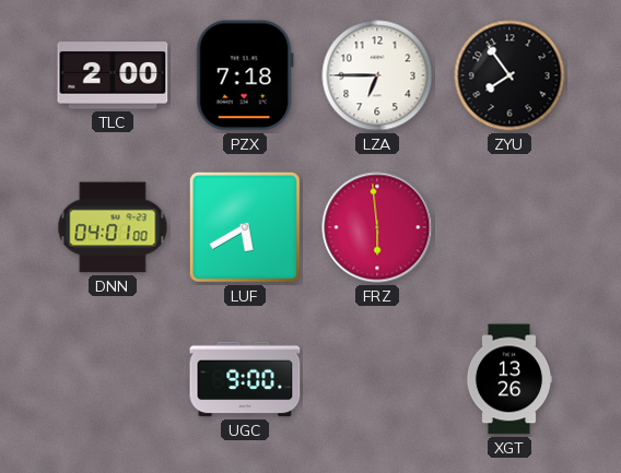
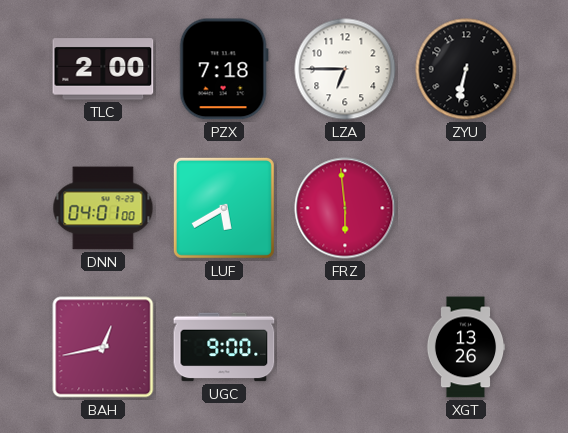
ZYU: 7:54 -> 6:32 (466, 69)
BAH: none -> 12:43 (103, 347)
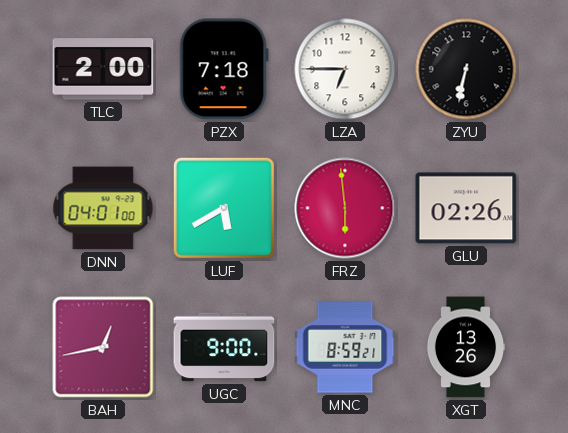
GLU: none -> 02:26 (466, 208)
MNC: none -> 8:59 (345, 347)
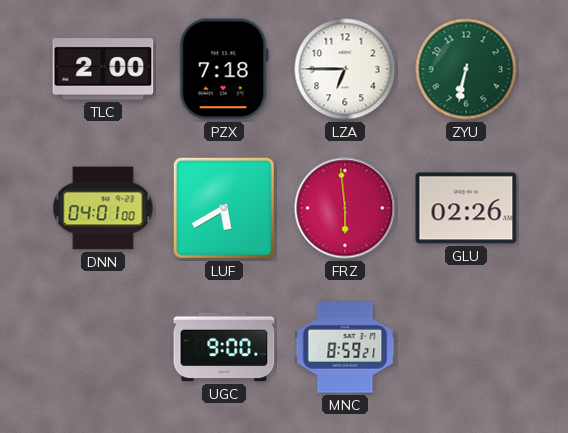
ZYU dial: black -> green (466, 69)
BAH: 12:43 -> none (103, 347)
XGT: 13:26 -> none (466, 347)
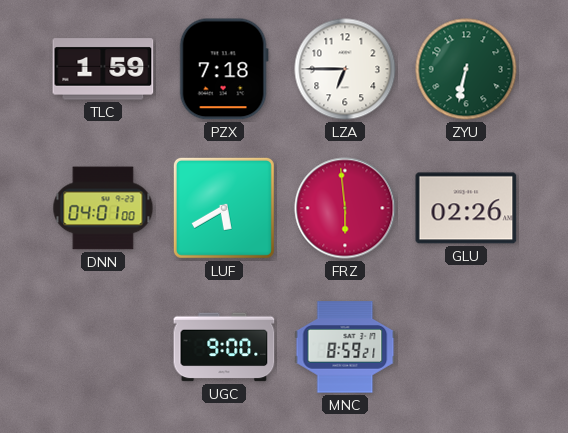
TLC: 2:00 -> 1:59 (103, 69)
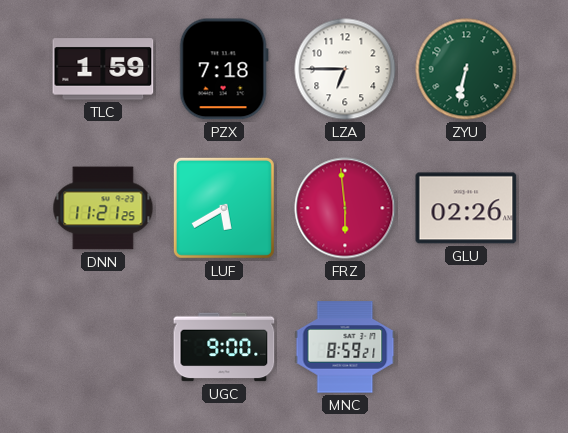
DNN: 04:01 -> 11:21 (103, 208)
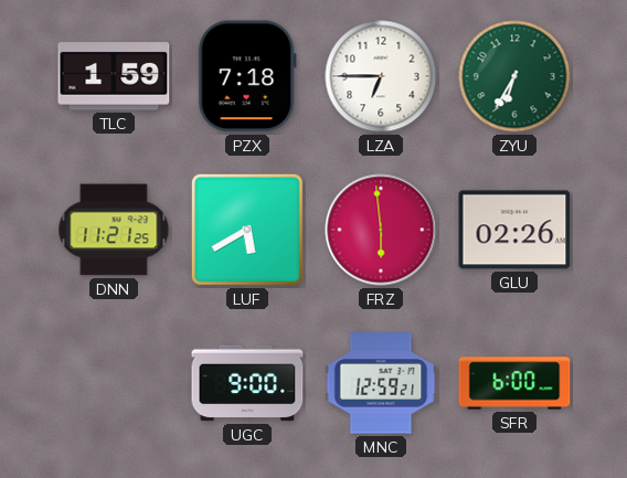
ZYU: 6:32 -> 6:35 (514, 76)
MNC: 8:59 -> 12:59 (381, 383)
SFR: none -> 6:00 (514, 383)
